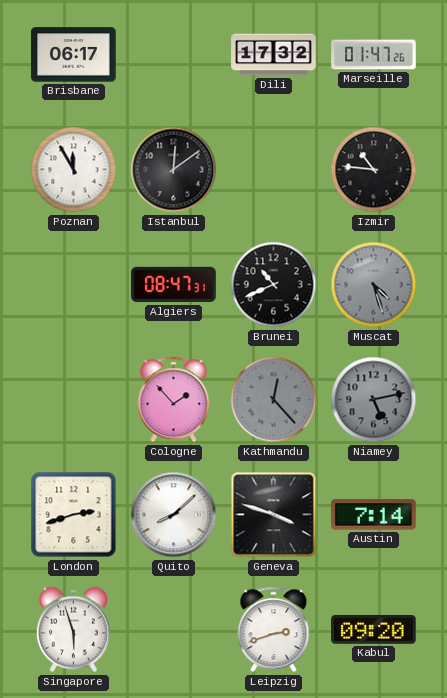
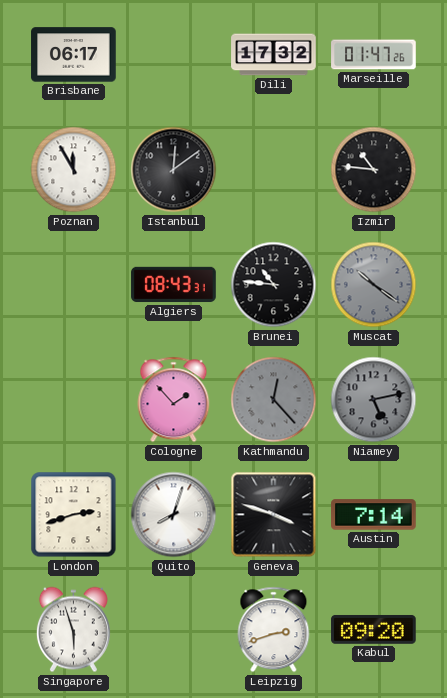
Algiers: 08:47 -> 08:43 (174, 285)
Brunei: 10:41 -> 10:46 (274, 285)
Muscat: 4:27 -> 10:21 (374, 285)
Quito: 8:08 -> 8:03 (174, 515)
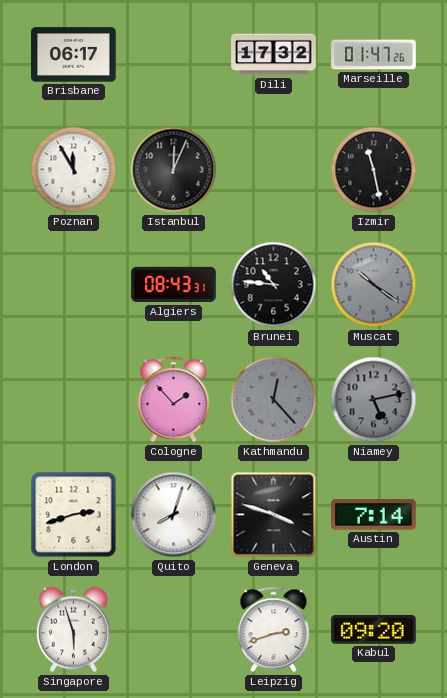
Istanbul: 12:09 -> 12:04 (174, 170)
Izmir: 10:46 -> 11:28 (374, 170)
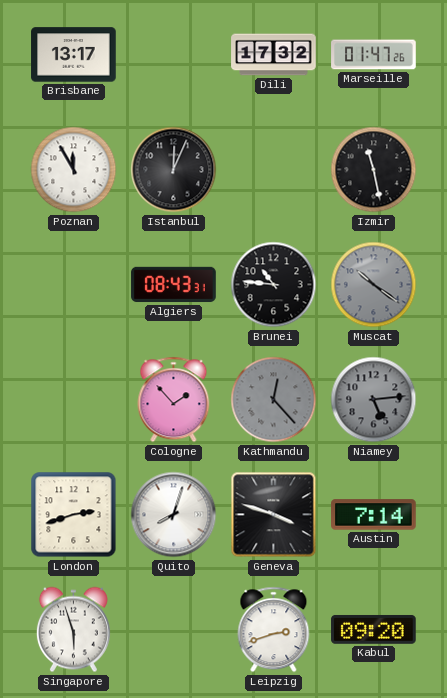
Brisbane: 06:17 -> 13:17 (74, 55)
Niamey: 5:13 -> 5:14 (374, 400)
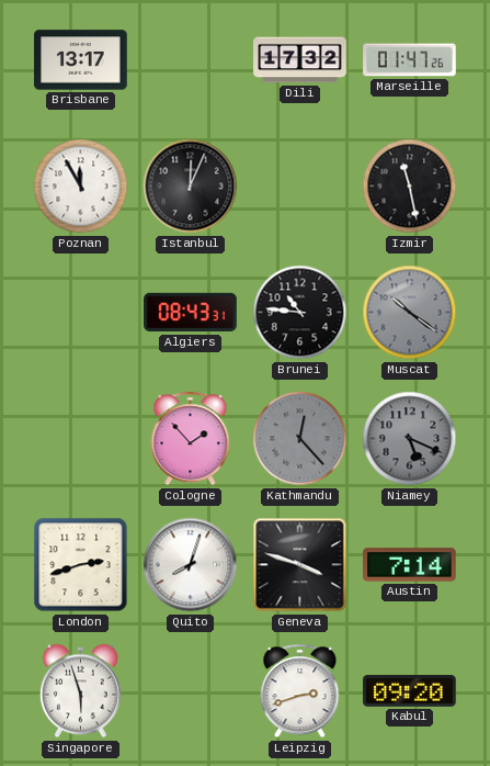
Niamey: 5:14 -> 5:19 (410, 439)
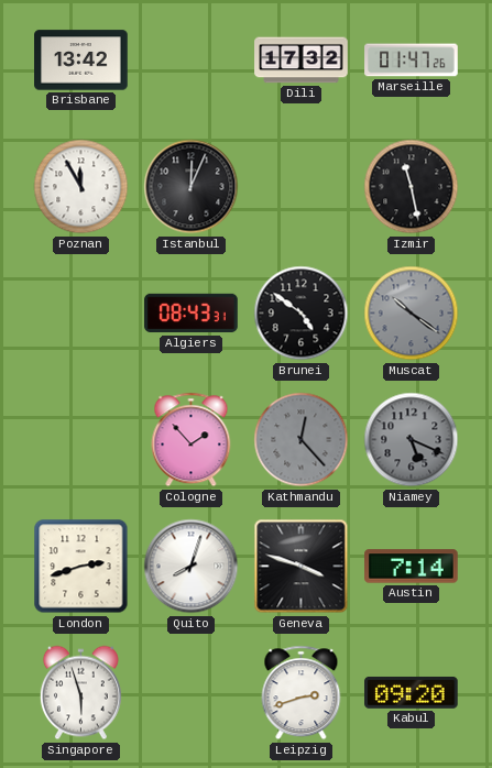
Brisbane: 13:17 -> 13:42 (81, 61)
Brunei: 10:46 -> 4:51 (302, 314)
